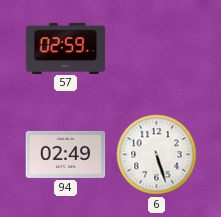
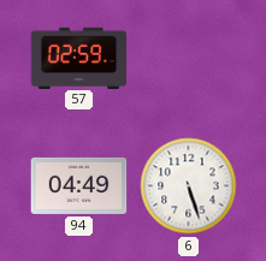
94: 02:49 -> 04:49 (79, 185)
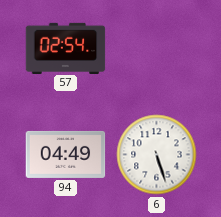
57: 02:59 -> 02:54 (66, 48)
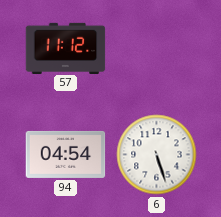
57: 02:54 -> 11:12 (66, 48)
94: 04:49 -> 04:54 (66, 154)
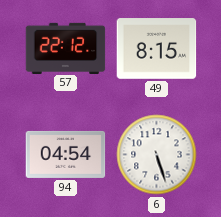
57: 11:12 -> 22:12 (66, 48)
49: none -> 8:15 (157, 49)
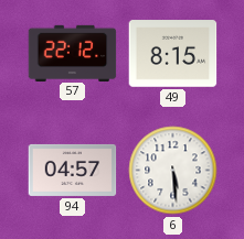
94: 04:54 -> 04:57 (73, 170)
6: 5:27 -> 5:29 (173, 171)
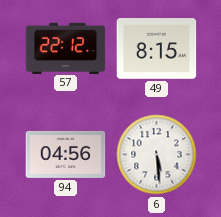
94: 04:57 -> 04:56 (66, 154)
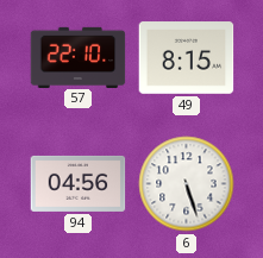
57: 22:12 -> 22:10 (79, 57)
6: 5:29 -> 5:27 (187, 184)
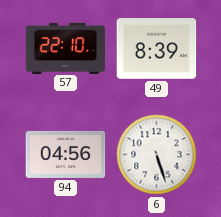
49: 8:15 -> 8:39 (157, 49)
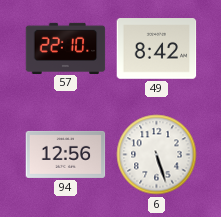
49: 8:39 -> 8:42 (157, 49)
94: 04:56 -> 12:56 (66, 154)
